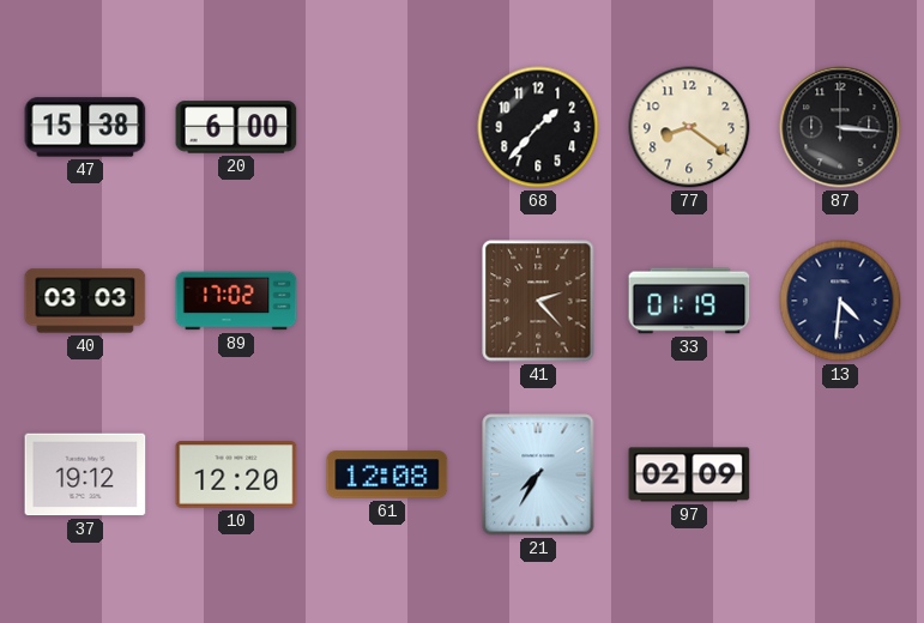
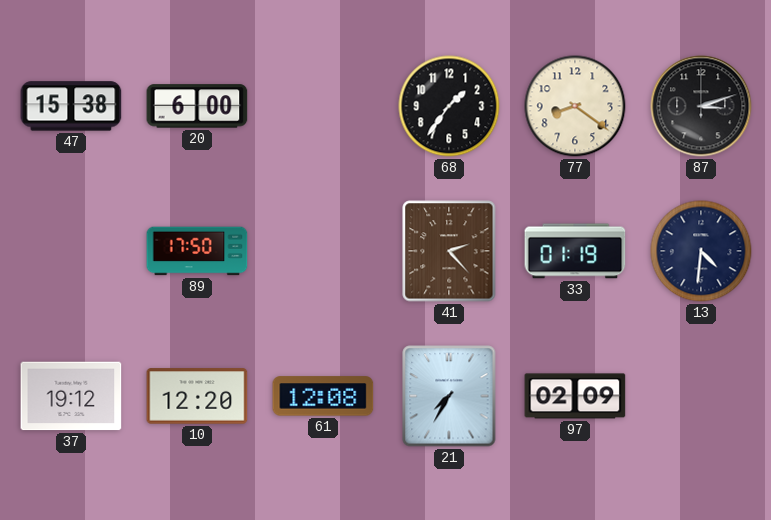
68: 1:37 -> 1:36 (449, 106)
87: 3:16 -> 3:12 (701, 106)
40: 03:03 -> none (85, 301)
89: 17:02 -> 17:50 (197, 251)
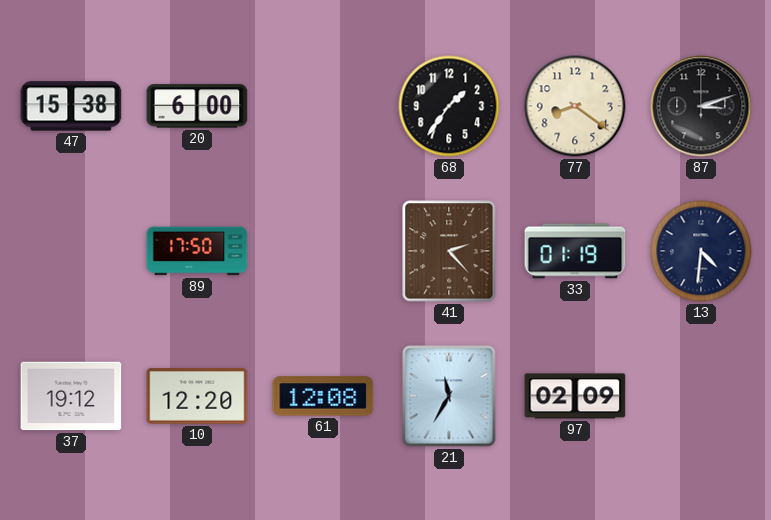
21: 7:35 -> 11:35 (449, 396)
